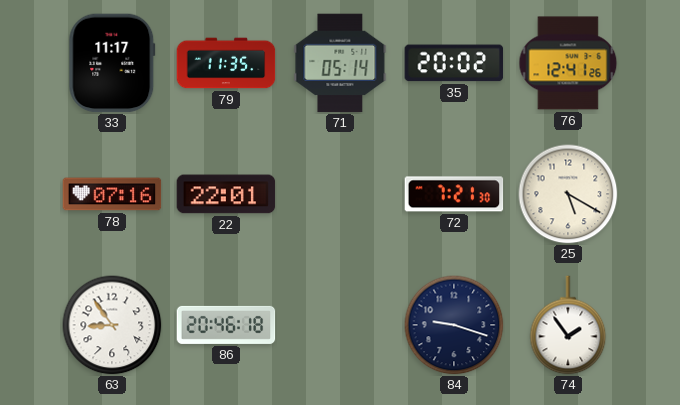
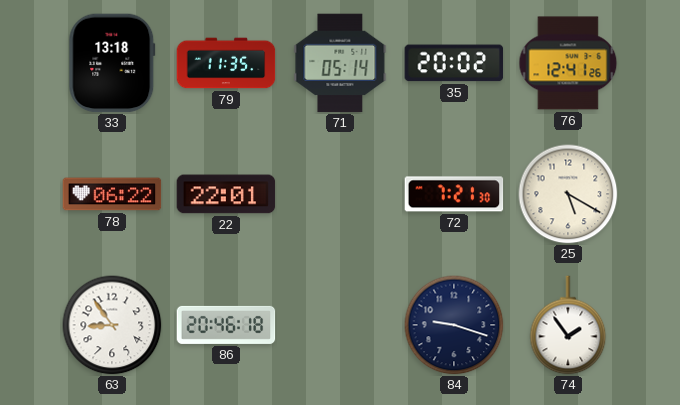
33: 11:17 -> 13:18 (112, 63)
78: 07:16 -> 06:22 (112, 194)
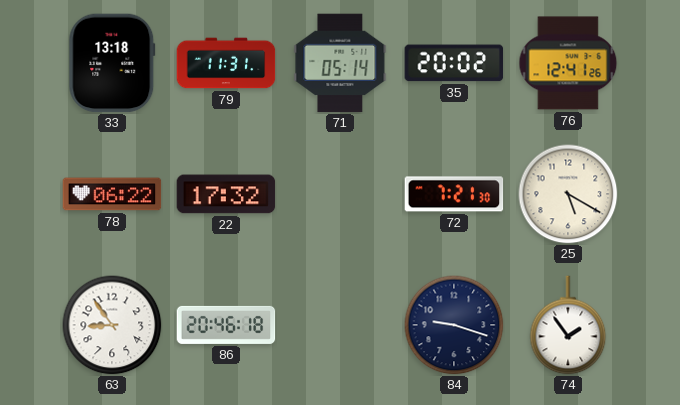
79: 11:35 -> 11:31 (226, 63)
22: 22:01 -> 17:32 (226, 194)
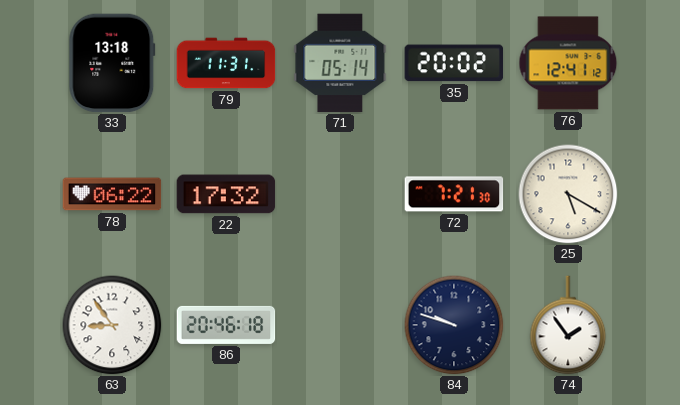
76: 12:41:26 -> 12:41:12 (568, 63)
84: 9:18 -> 9:48 (454, 325)
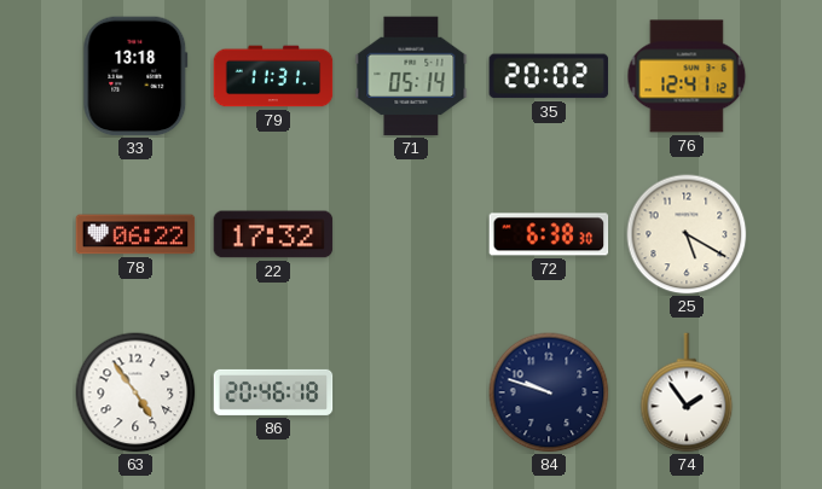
72: 7:21 -> 6:38 (549, 234)
63: 8:54 -> 4:54 (135, 392)
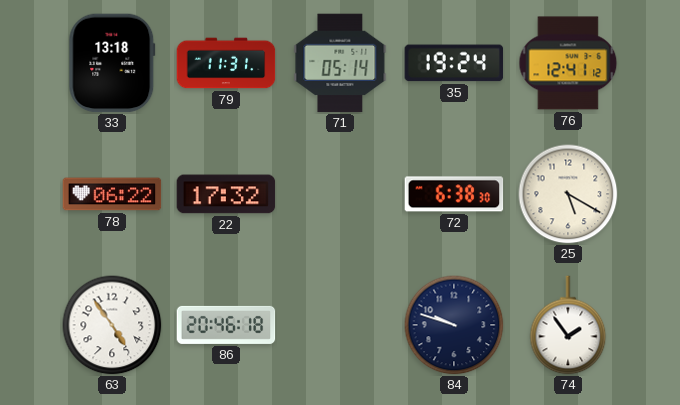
35: 20:02 -> 19:24 (454, 63)
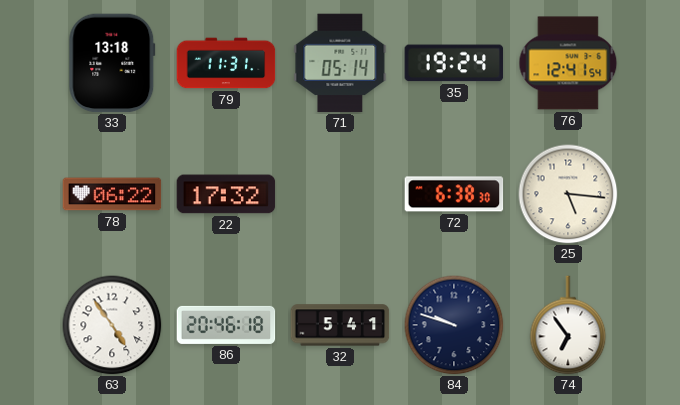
76: 12:41:12 -> 12:41:54 (568, 63)
25: 5:20 -> 5:16 (568, 194)
32: none -> 5:41 (340, 325)
74: 1:54 -> 6:54 (568, 325)
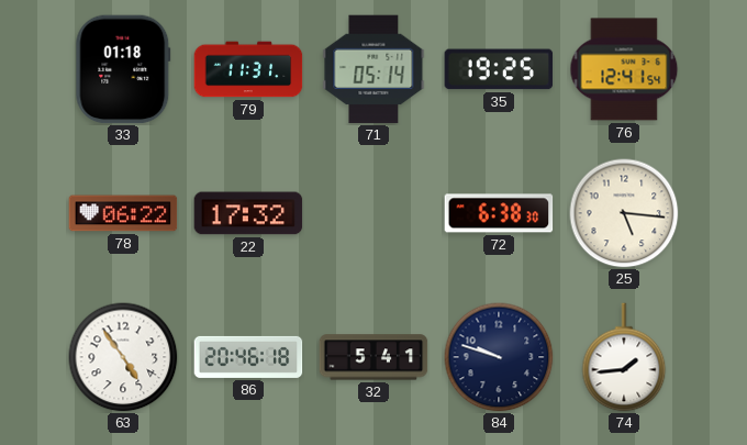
33: 13:18 -> 01:18 (123, 69)
35: 19:24 -> 19:25 (499, 69)
74: 6:54 -> 1:44 (624, 357)
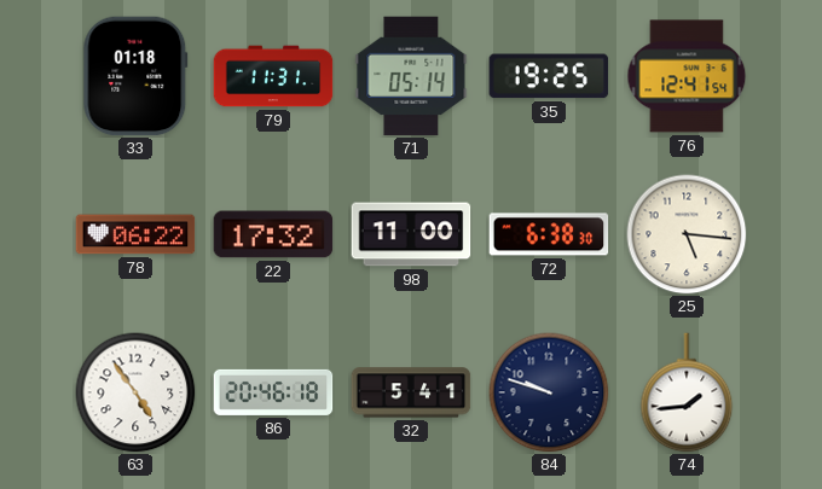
98: none -> 11:00 (411, 234)
